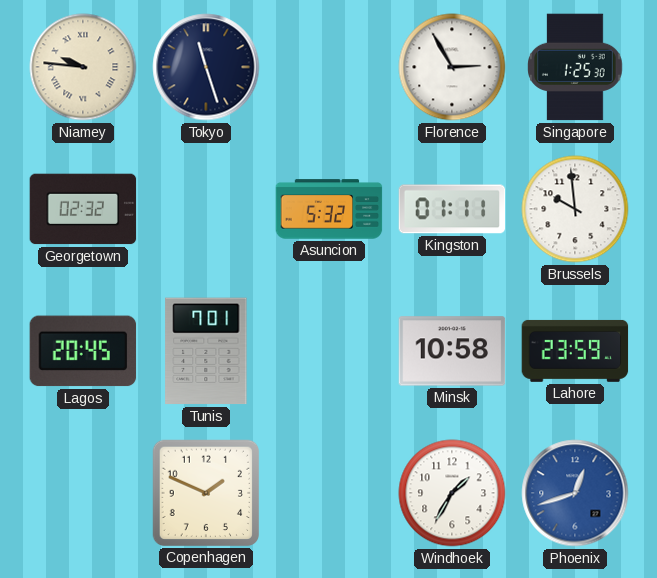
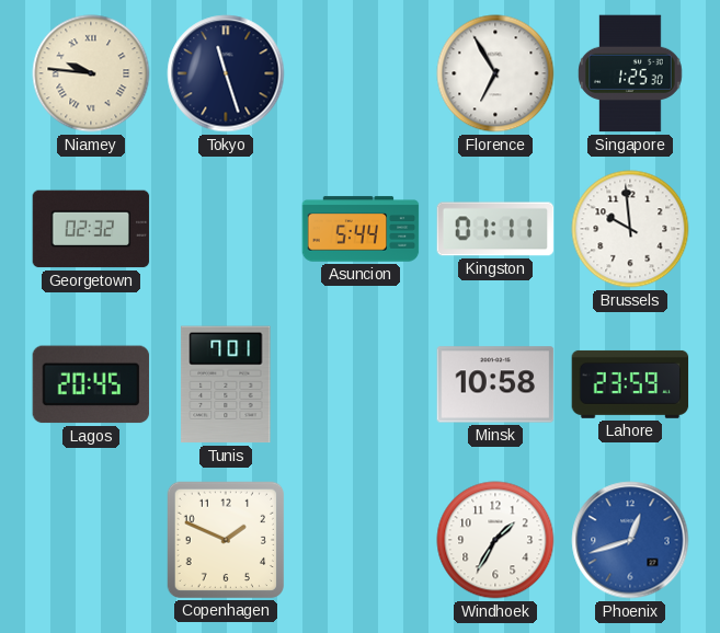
Florence: 2:55 -> 6:55 (495, 73)
Asuncion: 5:32 -> 5:44 (361, 229)
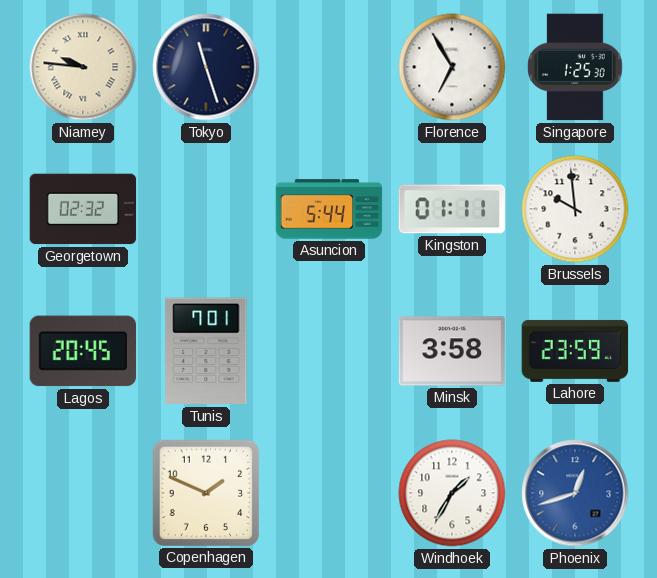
Minsk: 10:58 -> 3:58 (452, 351)
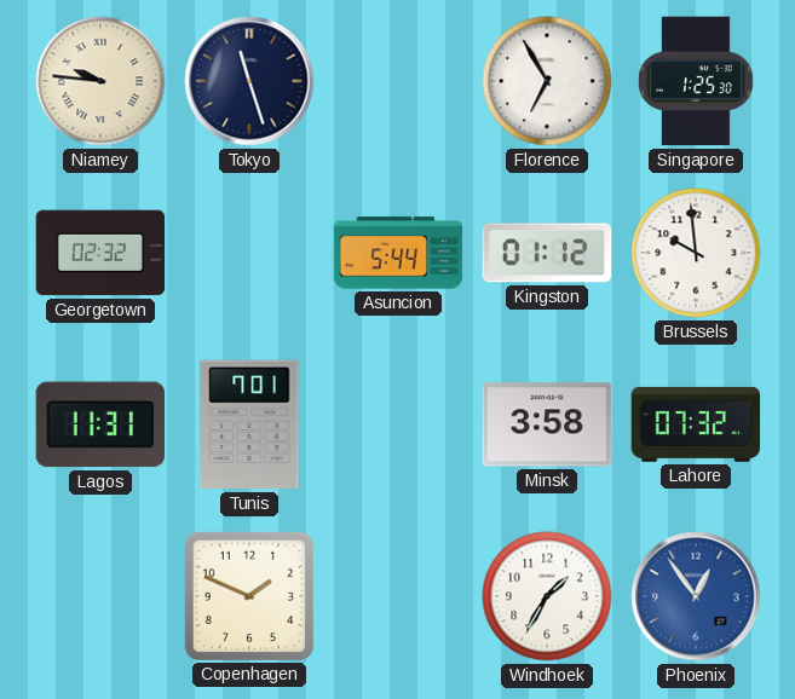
Kingston: 01:11 -> 01:12 (547, 253)
Lagos: 20:45 -> 11:31 (100, 424)
Lahore: 23:59 -> 07:32 (696, 424)
Phoenix: 12:42 -> 12:54 (696, 596)
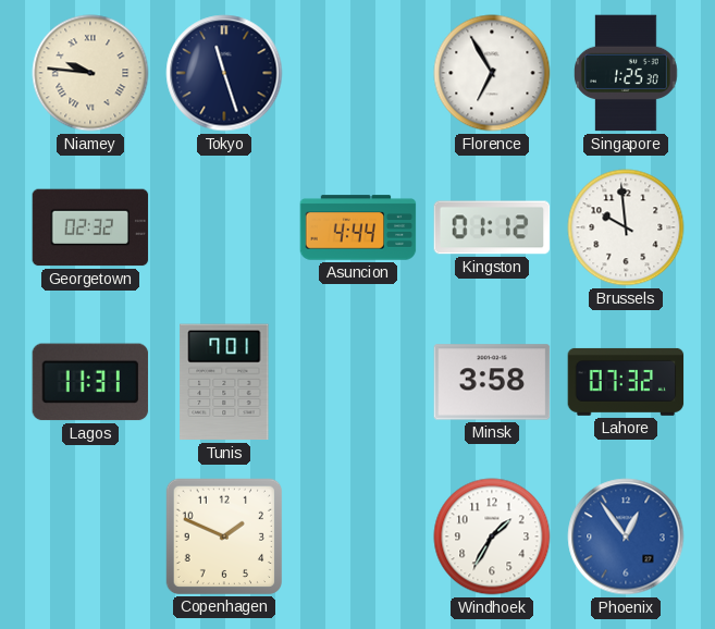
Asuncion: 5:44 -> 4:44 (358, 227)
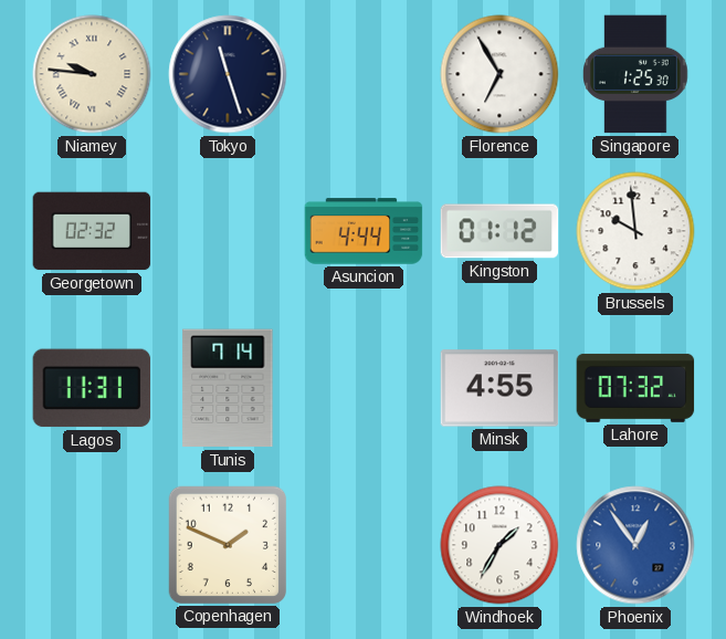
Tunis: 7:01 -> 7:14 (228, 388)
Minsk: 3:58 -> 4:55 (499, 388)
